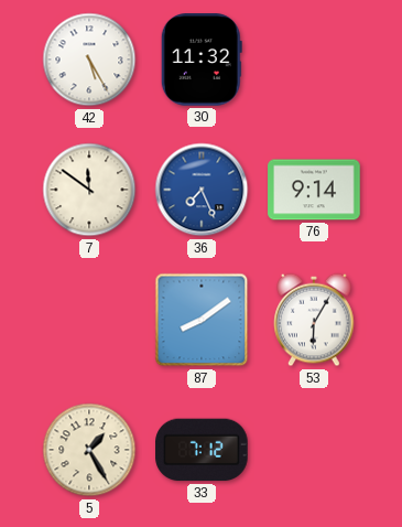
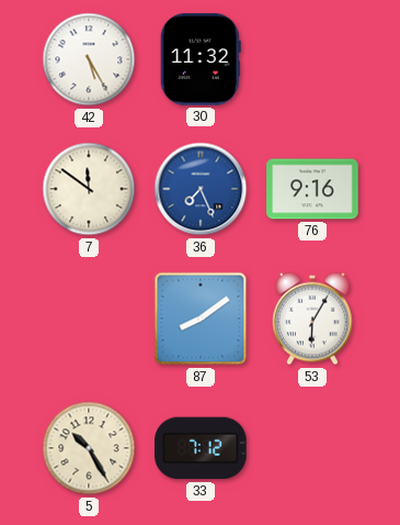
76: 9:14 -> 9:16 (312, 189)
5: 1:25 -> 10:25 (89, 448)
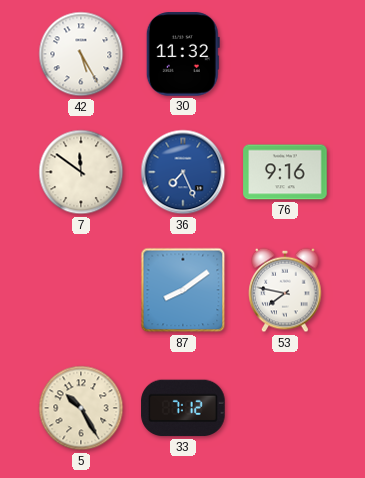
53: 6:05 -> 7:47 (285, 290)
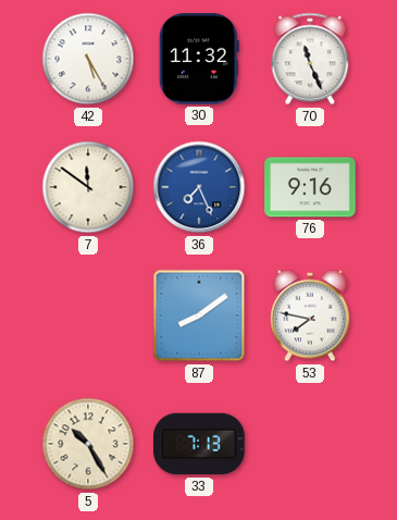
70: none -> 11:26 (310, 59)
33: 7:12 -> 7:13 (199, 444)
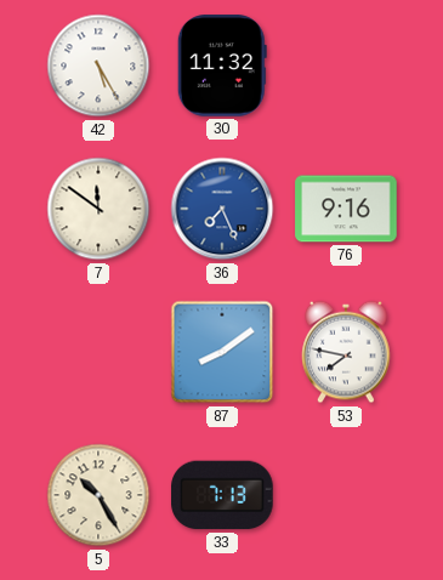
70: 11:26 -> none (310, 59)
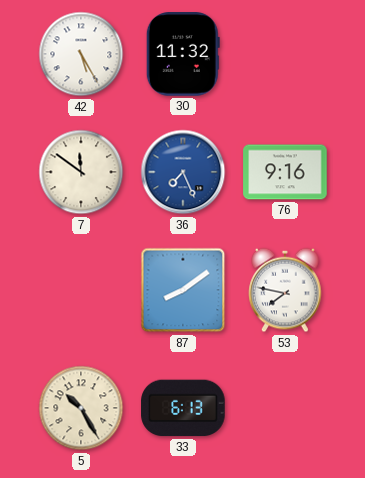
33: 7:13 -> 6:13 (183, 408)
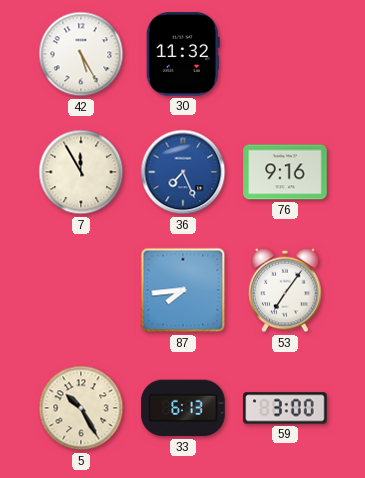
7: 11:51 -> 11:55 (81, 172)
87: 8:09 -> 7:44 (183, 290)
53: 7:47 -> 7:06 (285, 290)
59: none -> 3:00 (285, 408)
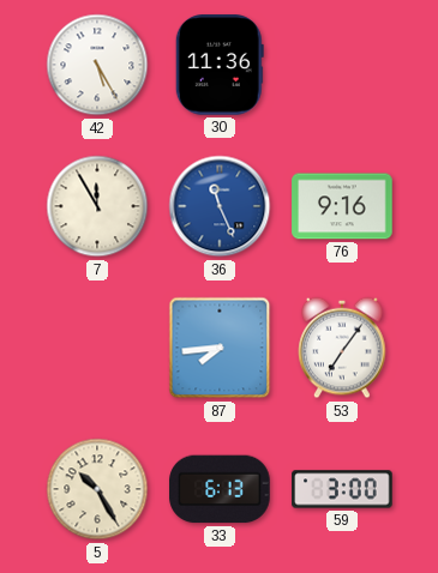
30: 11:32 -> 11:36 (220, 65)
36: 7:26 -> 11:26 (220, 206)
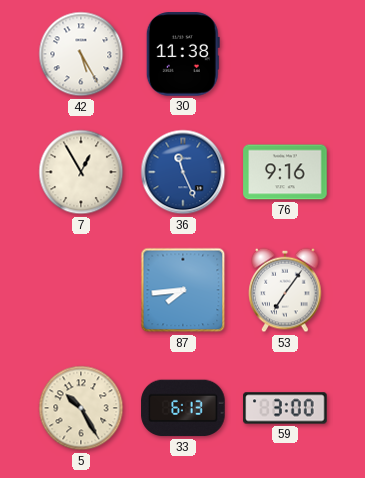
30: 11:36 -> 11:38 (183, 54)
7: 11:55 -> 12:55 (81, 172)
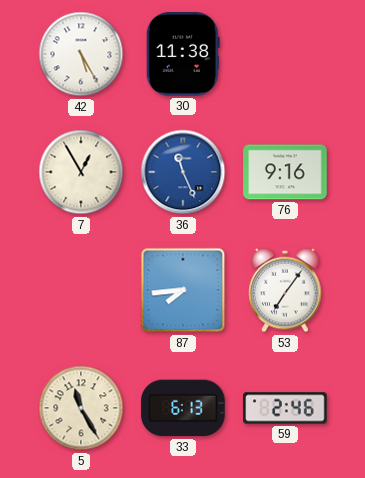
5: 10:25 -> 11:25 (81, 408)
59: 3:00 -> 2:46 (285, 408)
